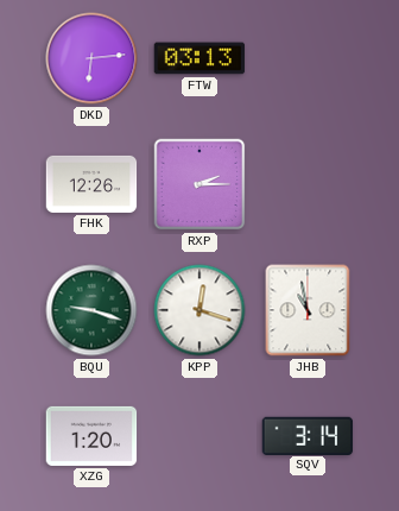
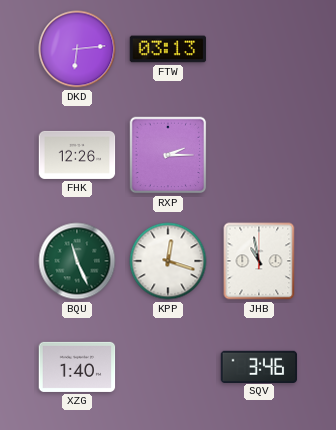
BQU: 9:18 -> 11:26 (77, 261)
XZG: 1:20 -> 1:40 (77, 367)
SQV: 3:14 -> 3:46 (259, 366)
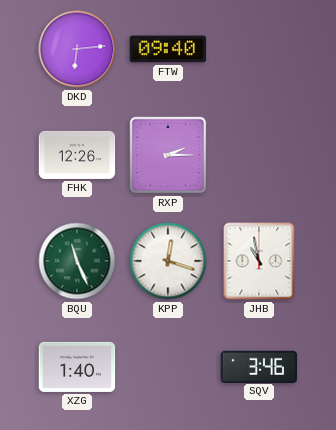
FTW: 03:13 -> 09:40 (168, 49)
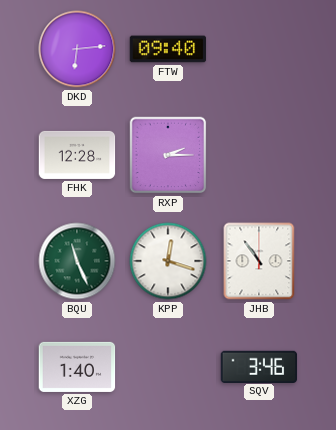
FHK: 12:26 -> 12:28 (77, 155)
JHB: 10:58 -> 10:54 (259, 261)
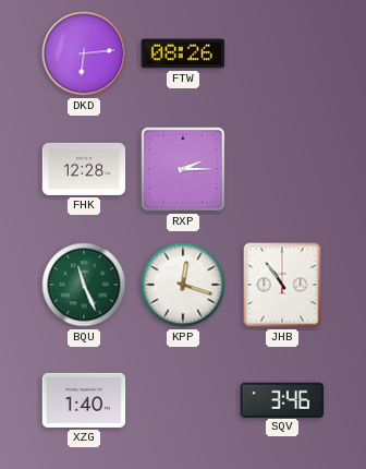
FTW: 09:40 -> 08:26 (183, 53)
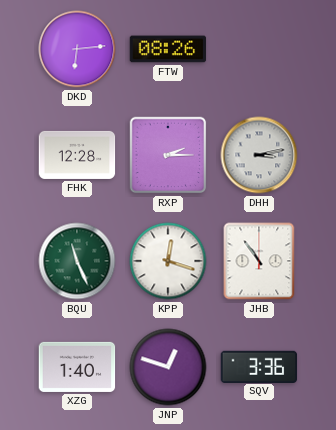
DHH: none -> 3:13 (259, 155)
JNP: none -> 12:48 (168, 367)
SQV: 3:46 -> 3:36 (259, 366)
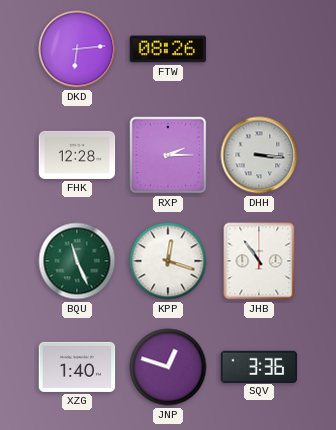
DHH: 3:13 -> 3:16 (259, 155)
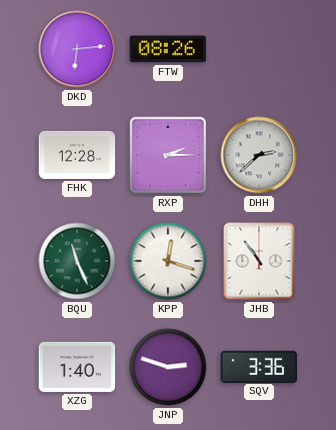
DHH: 3:16 -> 2:38 (259, 155)
JNP: 12:48 -> 2:48 (168, 367)
